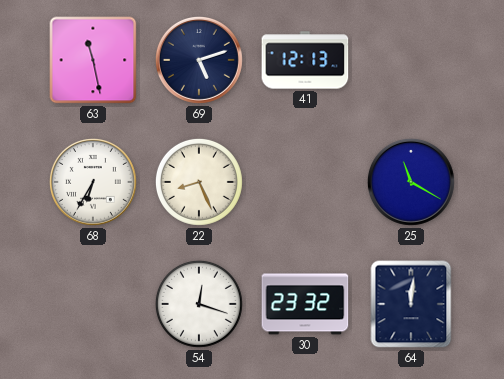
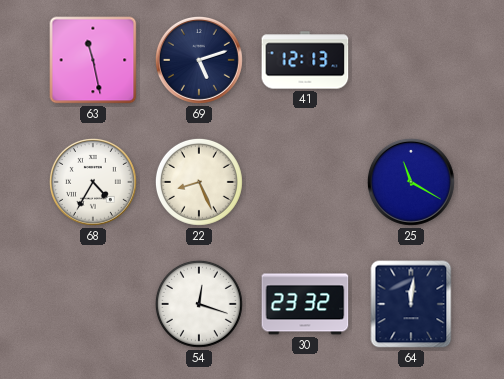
68: 6:35 -> 4:35 (93, 182)
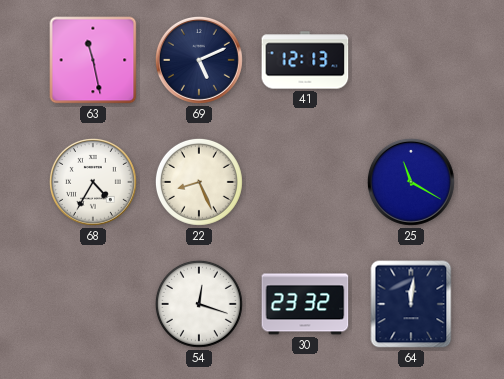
69: 5:12 -> 5:11 (199, 60)
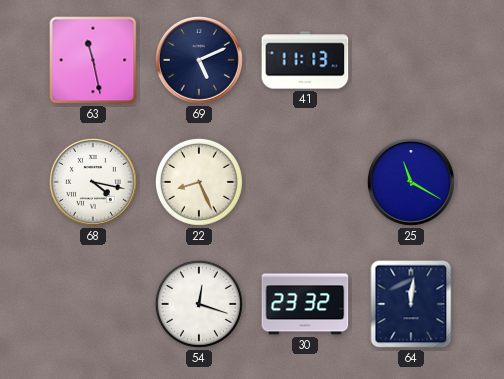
41: 12:13 -> 11:13 (305, 60)
68: 4:35 -> 4:17 (93, 182)
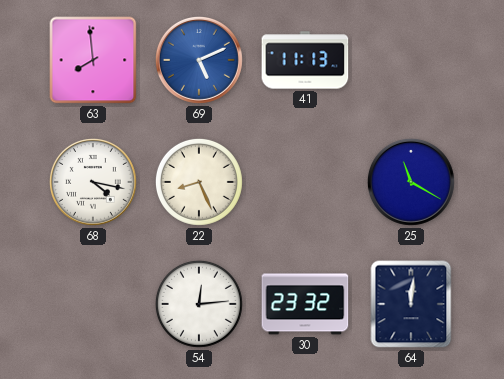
63: 11:28 -> 7:59 (93, 60)
69 dial: navy -> blue (199, 60)
54: 12:18 -> 12:14 (199, 304)
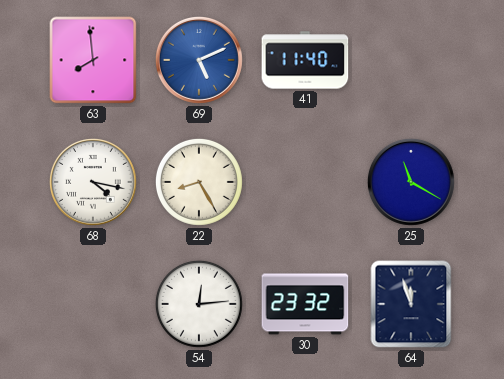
41: 11:13 -> 11:40 (305, 60)
22: 8:26 -> 8:25 (199, 182)
64: 12:01 -> 11:57 (411, 304)
